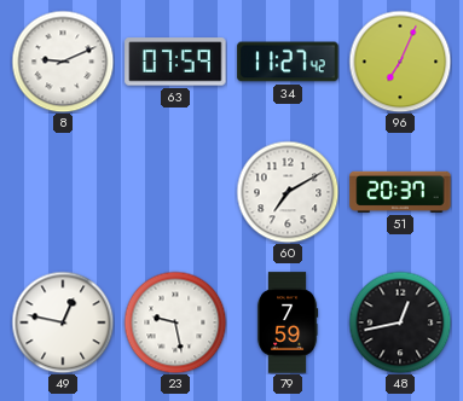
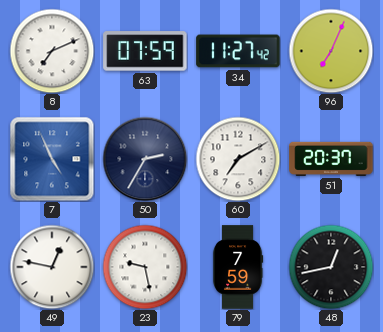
8: 9:11 -> 7:11 (52, 51)
7: none -> 4:56 (52, 159)
50: none -> 2:35 (145, 159)
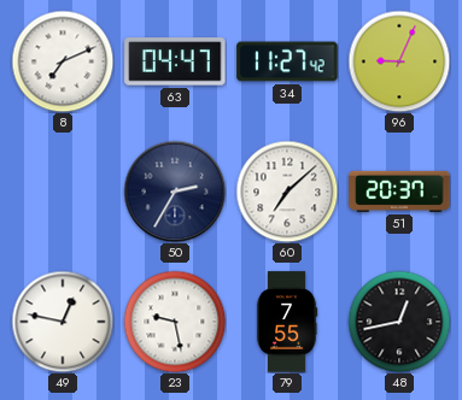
63: 07:59 -> 04:47 (175, 61)
96: 7:04 -> 9:04 (399, 61)
7: 4:56 -> none (52, 159)
60: 7:10 -> 7:08 (287, 192)
79: 7:59 -> 7:55 (287, 322)
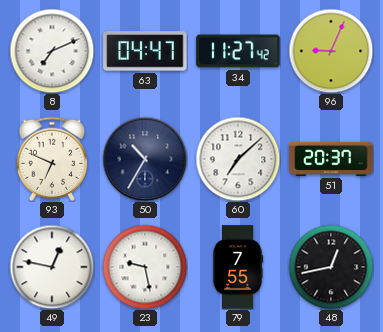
93: none -> 6:49 (52, 158)
50: 2:35 -> 10:35 (145, 159)
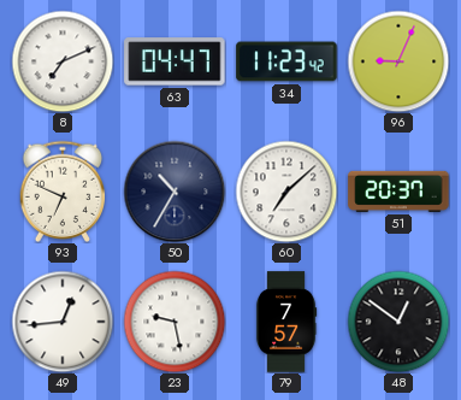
34: 11:27 -> 11:23 (286, 61)
49: 12:47 -> 12:44 (63, 322)
79: 7:55 -> 7:57 (286, 322)
48: 12:43 -> 12:51 (398, 322)
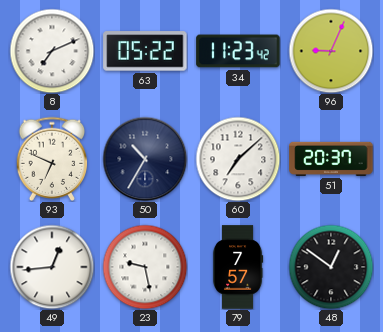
63: 04:47 -> 05:22 (145, 51)
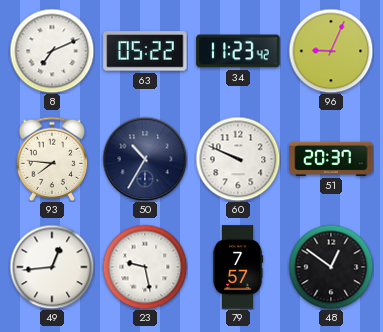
93: 6:49 -> 7:46 (52, 158)
60: 7:08 -> 9:49 (238, 159)
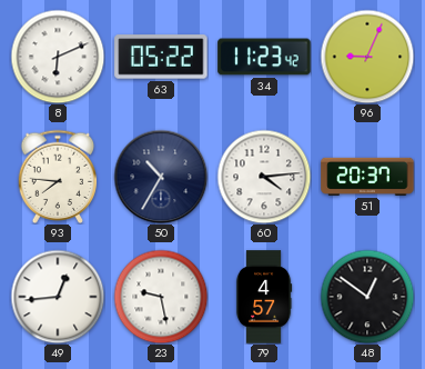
8: 7:11 -> 6:11 (58, 57)
60: 9:49 -> 4:14 (264, 177)
79: 7:57 -> 4:57 (264, 297)
